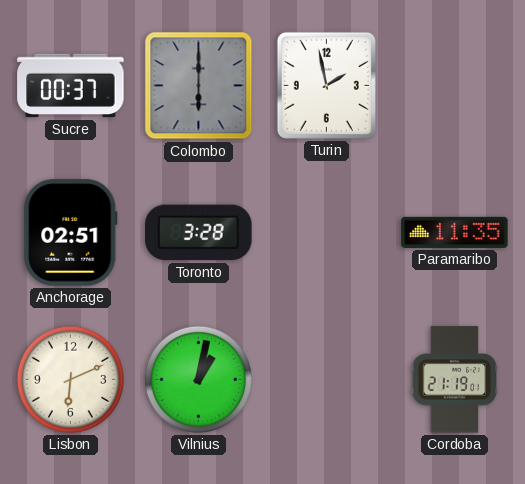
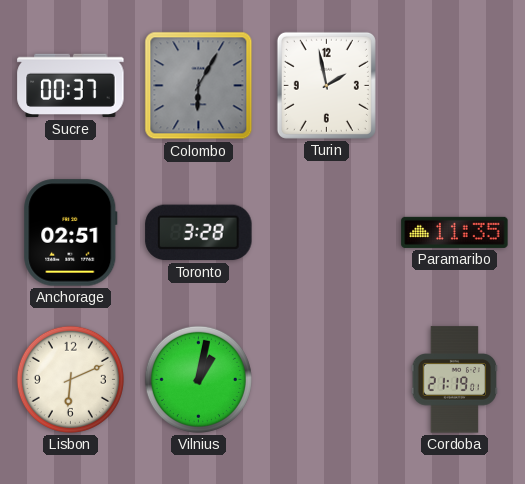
Colombo: 6:00 -> 6:05 (199, 86)
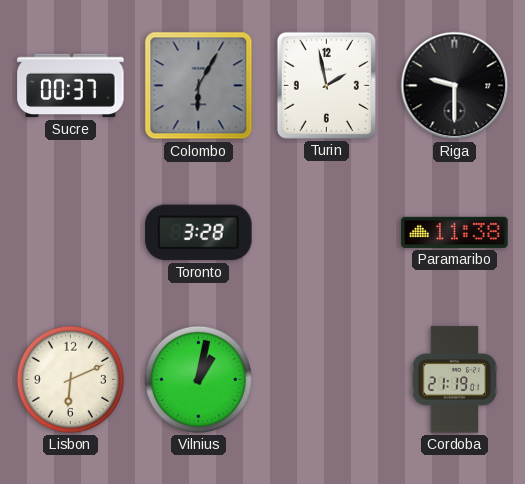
Riga: none -> 9:30 (455, 86)
Anchorage: 02:51 -> none (71, 233)
Paramaribo: 11:35 -> 11:38 (455, 232)
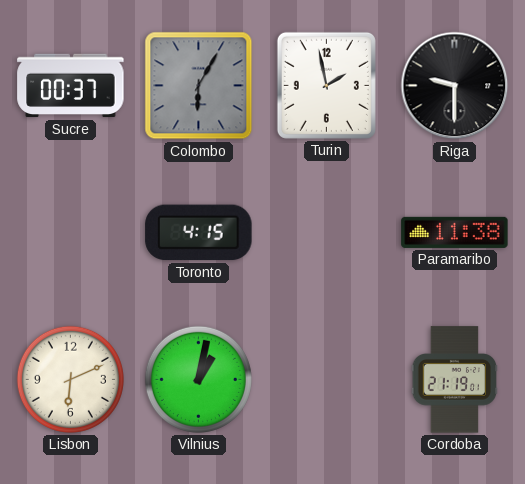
Toronto: 3:28 -> 4:15 (199, 233)
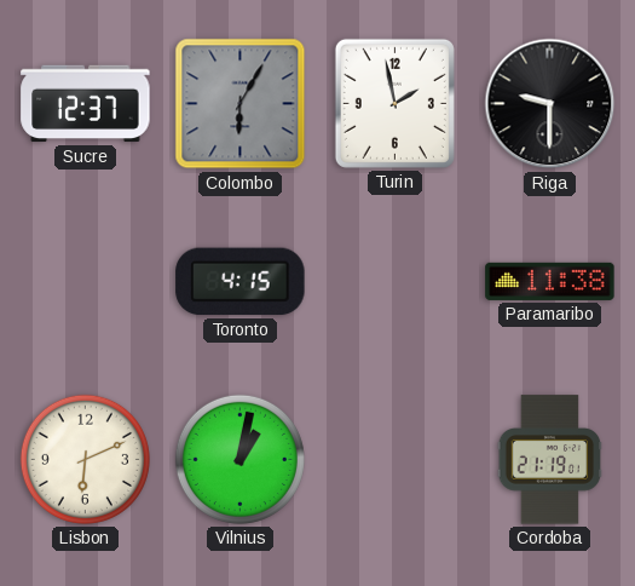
Sucre: 00:37 -> 12:37 (86, 104)
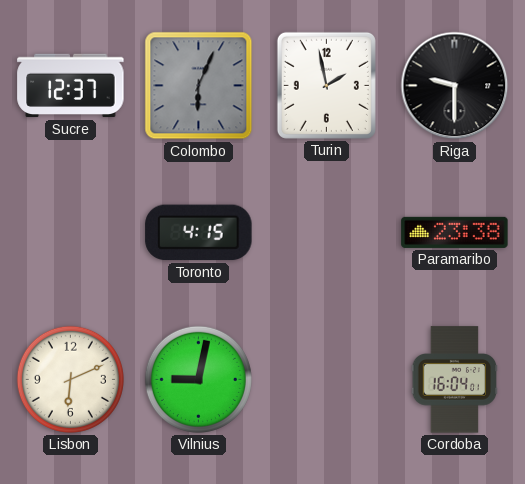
Colombo: 6:05 -> 6:04 (199, 86)
Paramaribo: 11:38 -> 23:38 (455, 232)
Vilnius: 1:02 -> 9:02 (198, 379)
Cordoba: 21:19 -> 16:04 (455, 380)
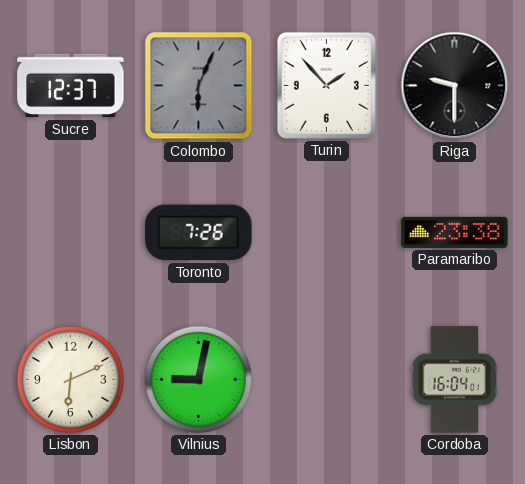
Turin: 1:58 -> 1:53 (326, 85)
Toronto: 4:15 -> 7:26 (199, 233)
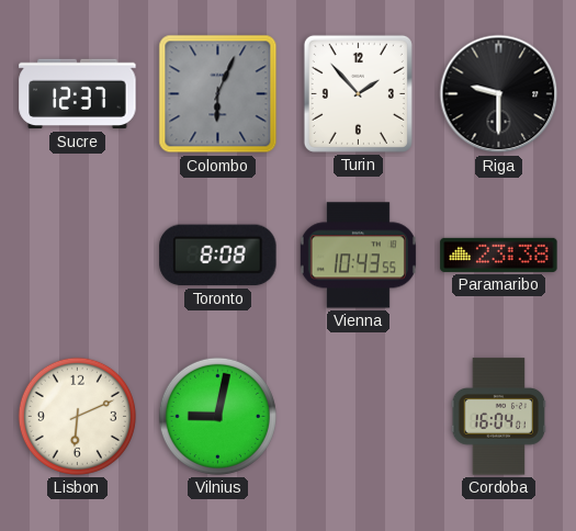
Toronto: 7:26 -> 8:08 (218, 256)
Vienna: none -> 10:43 (358, 256)
